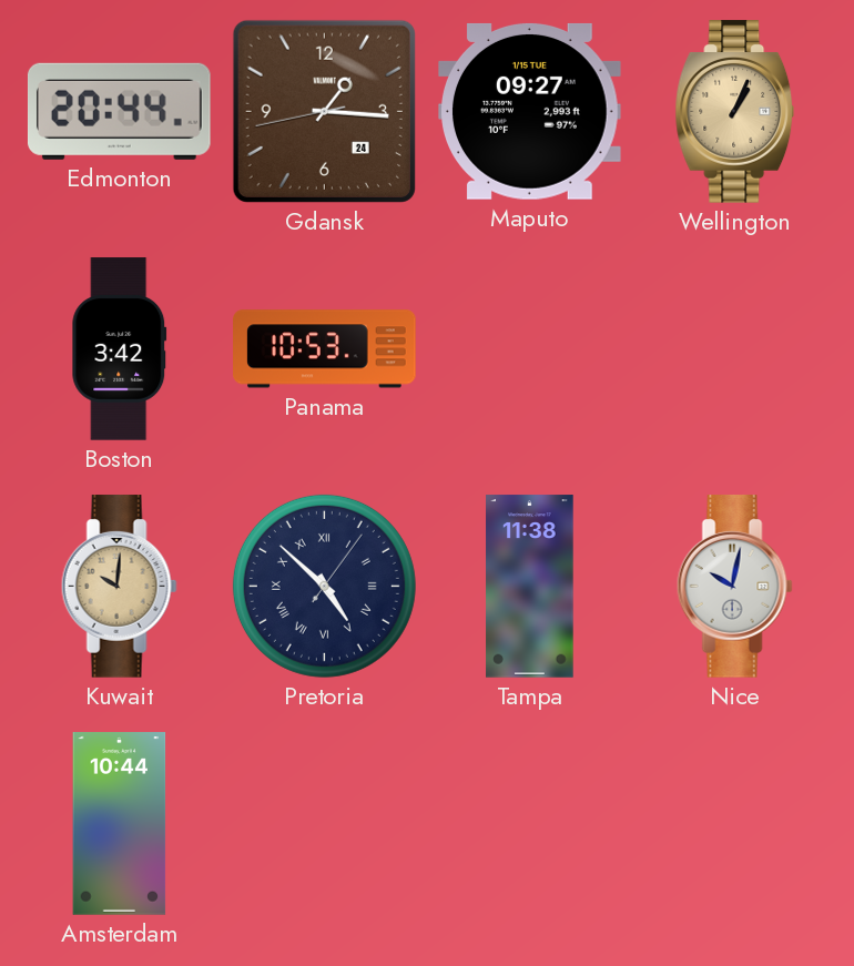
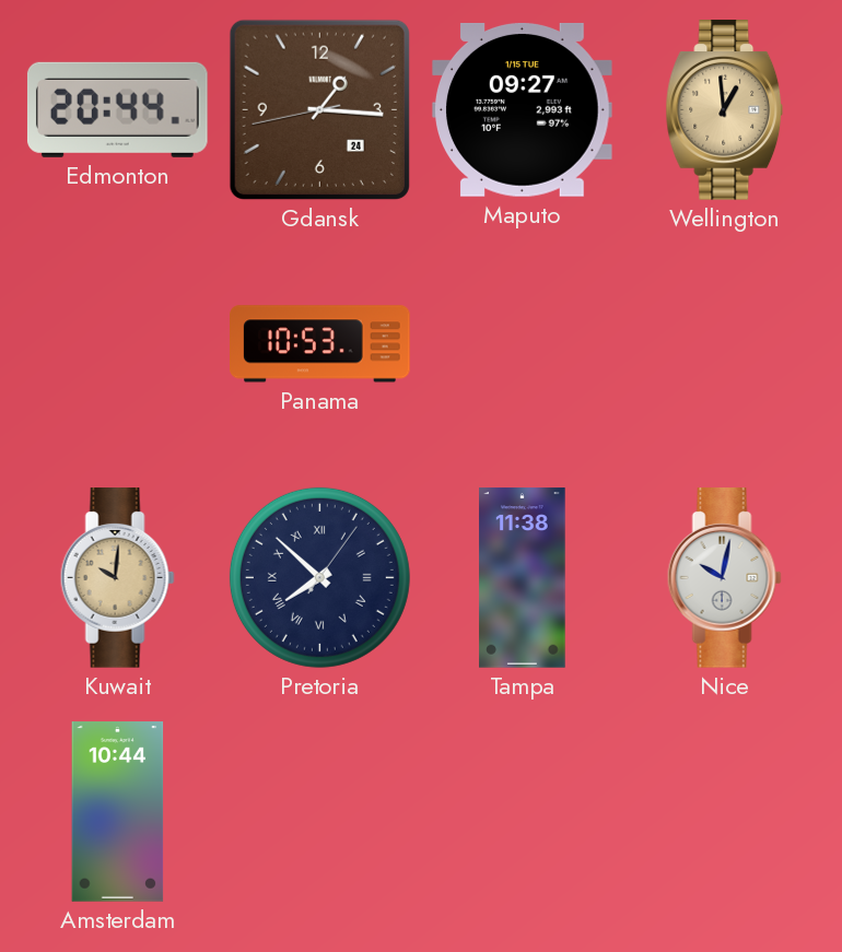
Wellington: 1:04 -> 12:59 (725, 110)
Boston: 3:42 -> none (120, 349)
Pretoria: 4:52 -> 7:52 (319, 577)
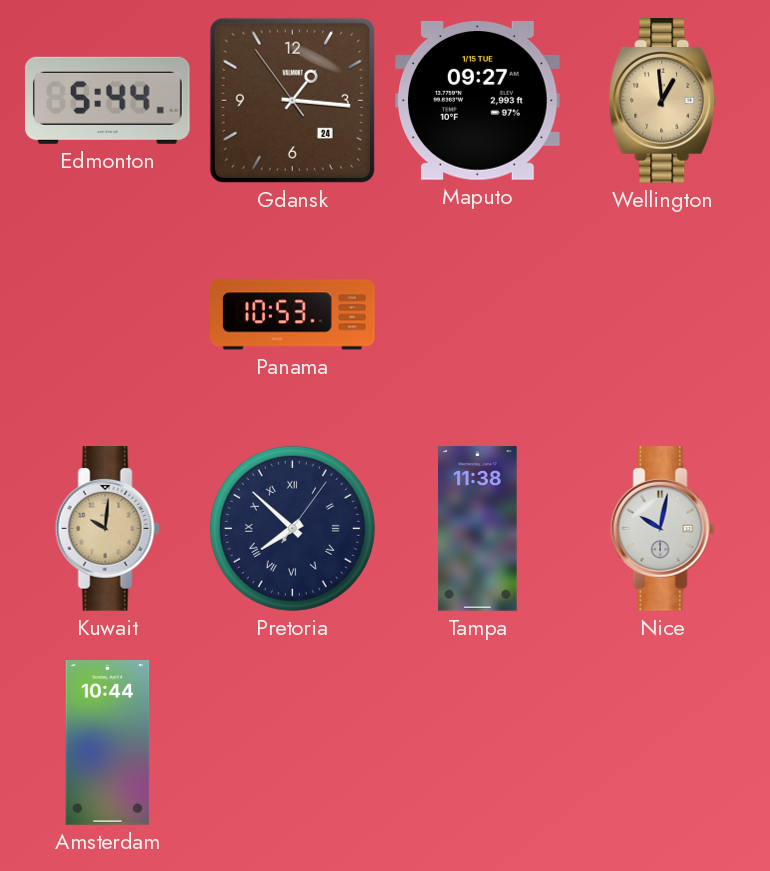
Edmonton: 20:44 -> 5:44 (107, 100)
Gdansk: 1:15:43 -> 1:15:54 (292, 100)
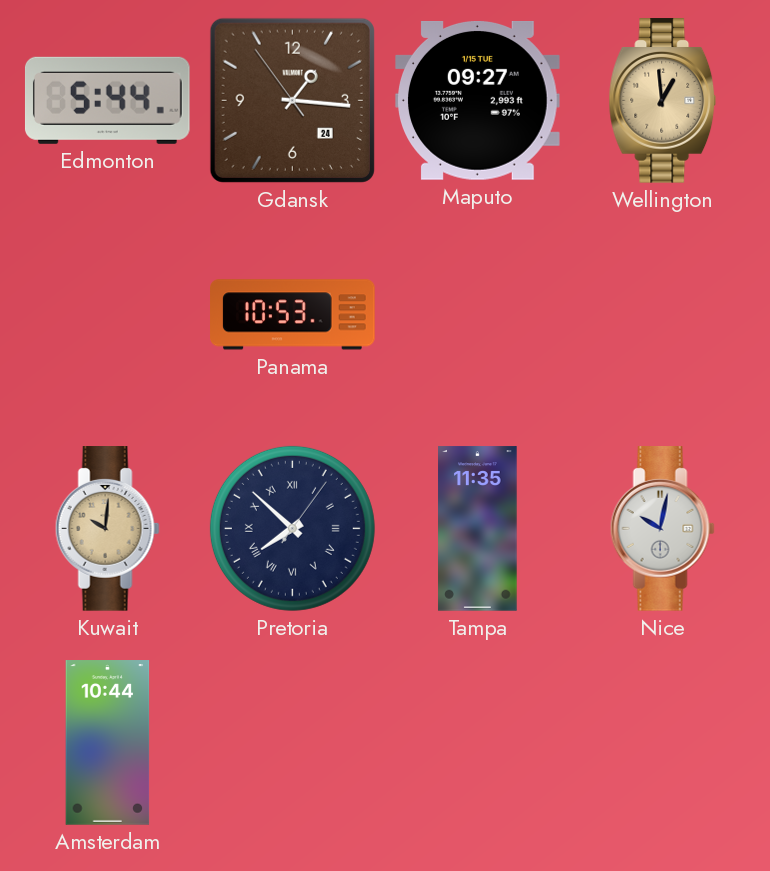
Tampa: 11:38 -> 11:35 (478, 529)
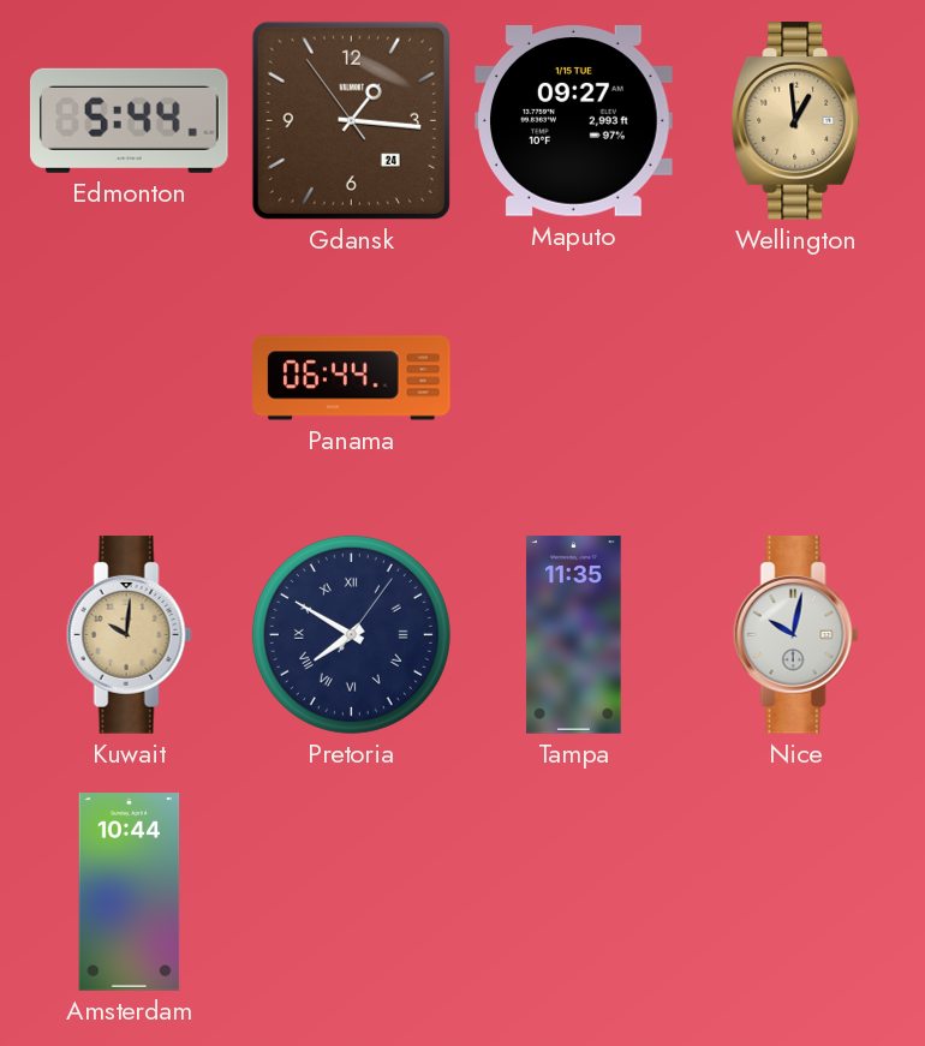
Panama: 10:53 -> 06:44 (352, 378)
Pretoria: 7:52 -> 7:50 (351, 634)
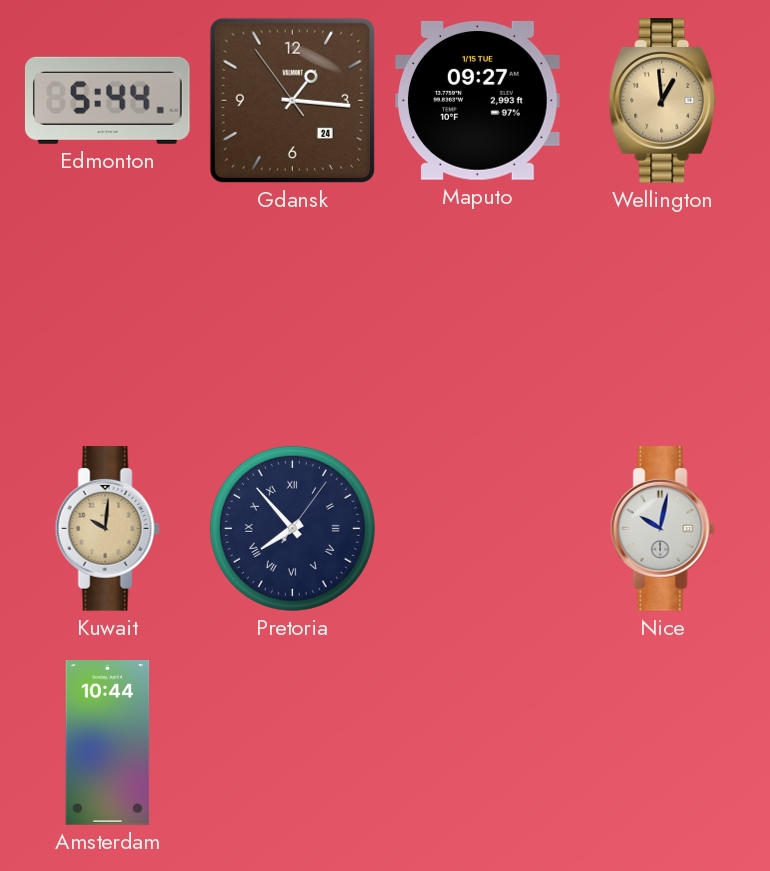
Panama: 06:44 -> none (352, 378)
Pretoria: 7:50 -> 7:53 (292, 528)
Tampa: 11:35 -> none (574, 635)
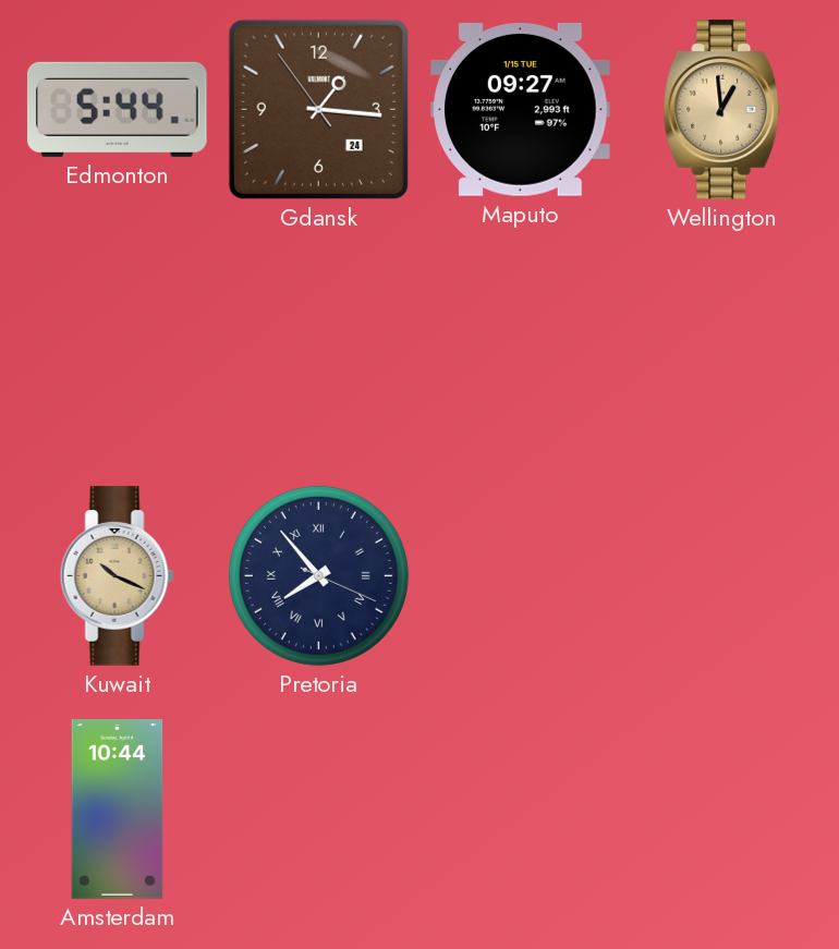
Kuwait: 10:01 -> 10:19 (117, 576)
Pretoria: 7:53:06 -> 7:53:19 (318, 575)
Nice: 10:02 -> none (662, 529)
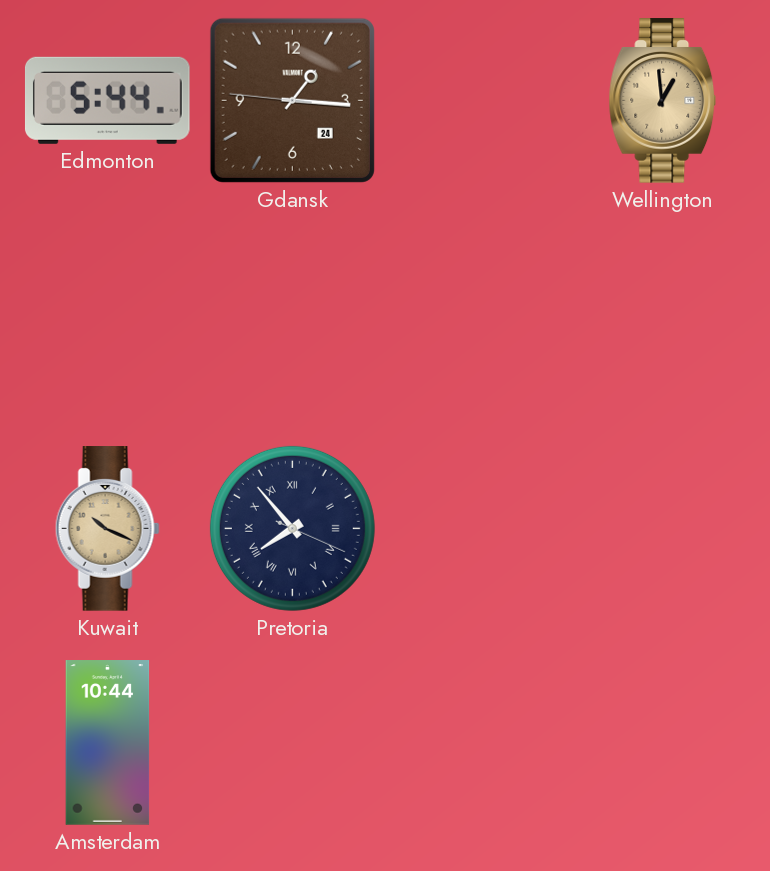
Gdansk: 1:15:54 -> 1:15:46 (292, 100)
Maputo: 09:27 -> none (521, 109)
